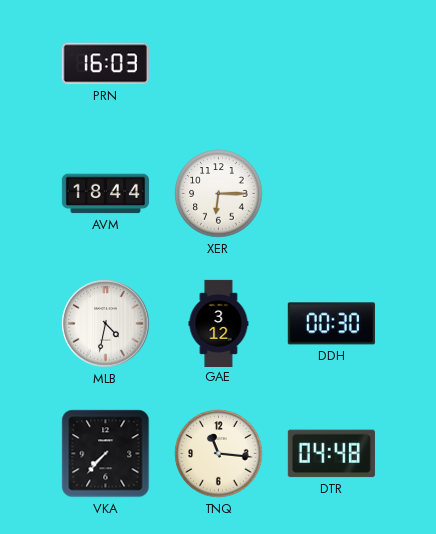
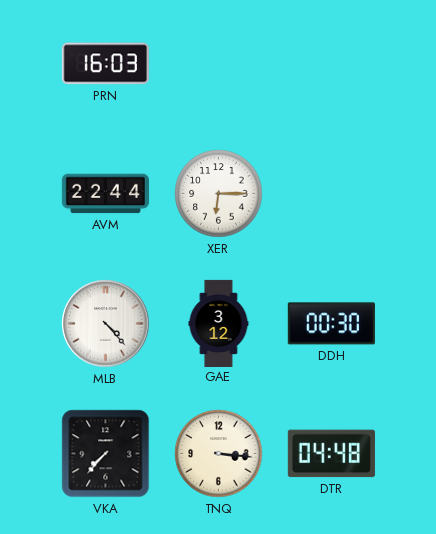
AVM: 18:44 -> 22:44 (105, 194)
MLB: 4:32 -> 4:23 (106, 324)
TNQ: 11:16 -> 3:16 (219, 454)
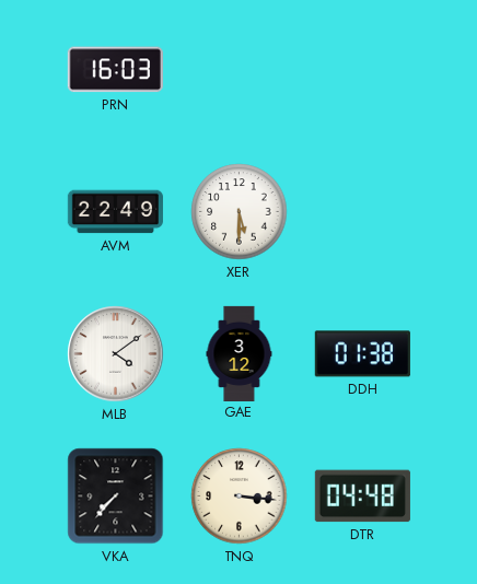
AVM: 22:44 -> 22:49 (115, 212)
XER: 6:15 -> 5:30 (240, 212)
MLB: 4:23 -> 4:09 (116, 354)
DDH: 00:30 -> 01:38 (362, 354)
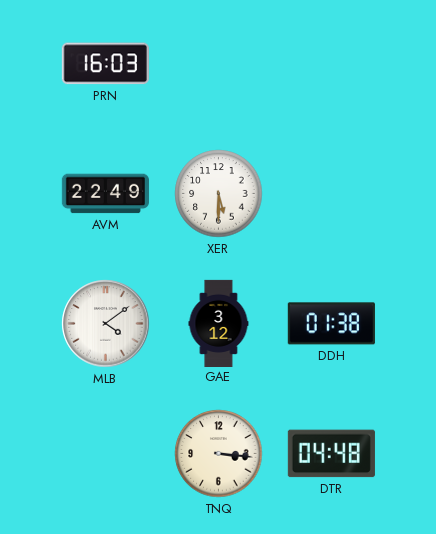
VKA: 7:37 -> none (116, 497)
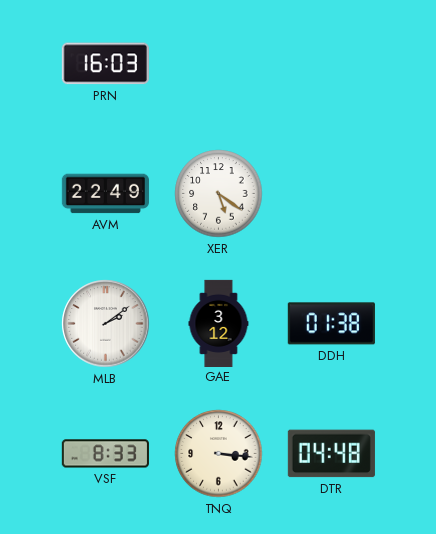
XER: 5:30 -> 5:21 (219, 194)
MLB: 4:09 -> 2:09 (106, 324)
VSF: none -> 8:33 (105, 454)
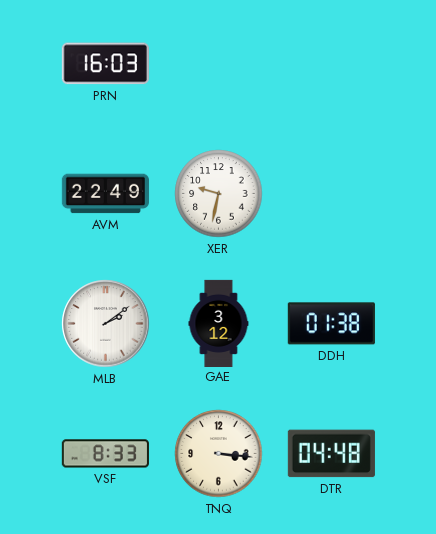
XER: 5:21 -> 9:32 (219, 194)
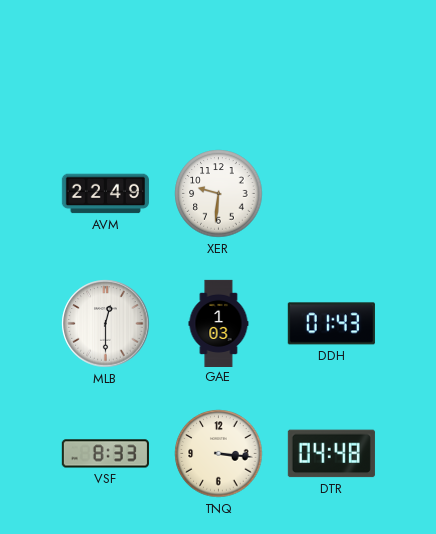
PRN: 16:03 -> none (105, 64)
XER: 9:32 -> 9:31 (219, 194)
MLB: 2:09 -> 12:30 (106, 324)
GAE: 3:12 -> 1:03 (219, 323)
DDH: 01:38 -> 01:43 (331, 324)
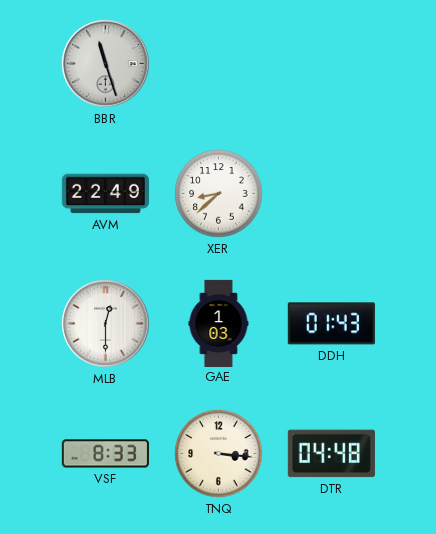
BBR: none -> 11:27 (106, 64)
XER: 9:31 -> 8:38 (219, 194)
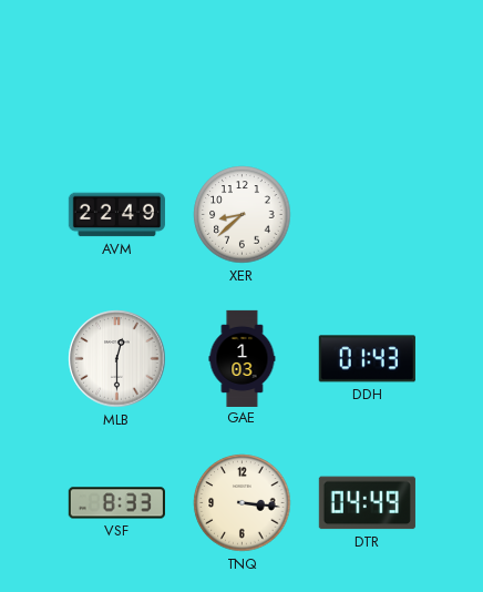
BBR: 11:27 -> none (106, 64)
DTR: 04:48 -> 04:49 (367, 503)
